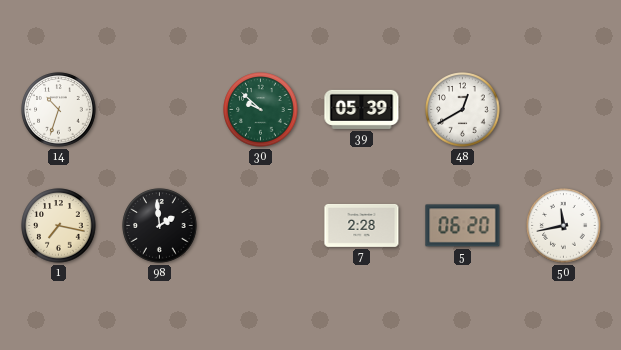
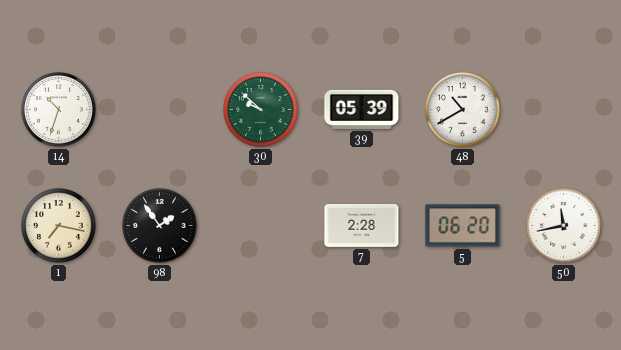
48: 12:40 -> 10:40 (463, 110)
98: 1:59 -> 1:54 (160, 226)
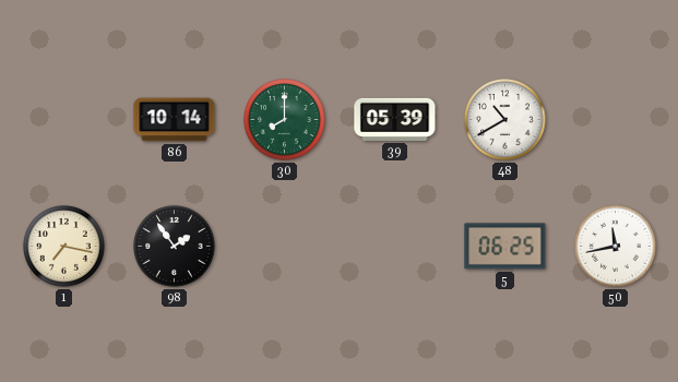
14: 10:33 -> none (59, 110)
86: none -> 10:14 (175, 120)
30: 9:52 -> 8:00 (285, 120)
7: 2:28 -> none (362, 225)
5: 06:20 -> 06:25 (505, 247)
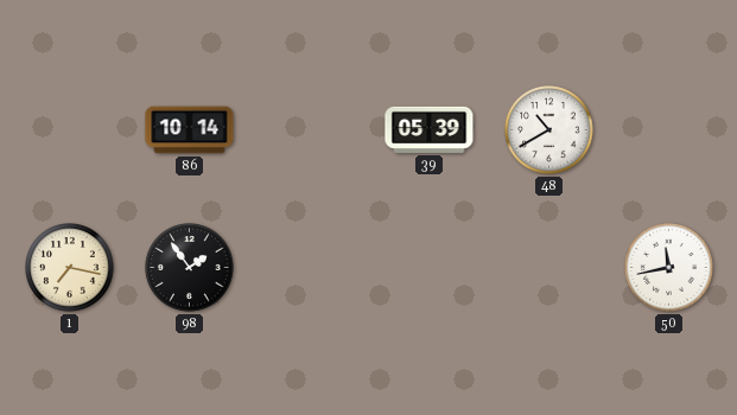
30: 8:00 -> none (285, 120)
5: 06:25 -> none (505, 247)
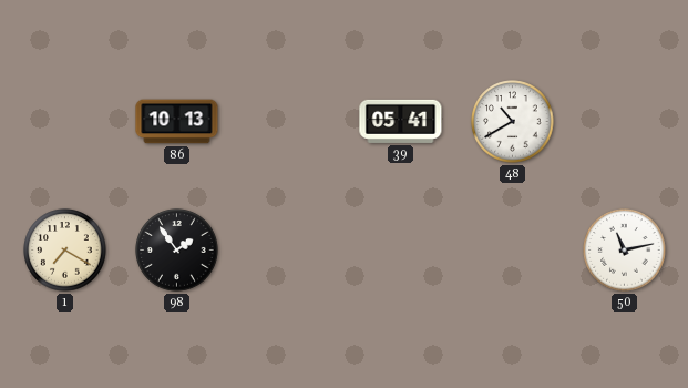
86: 10:14 -> 10:13 (177, 122)
39: 05:39 -> 05:41 (401, 121)
1: 7:17 -> 7:20 (65, 251)
50: 11:43 -> 11:13 (625, 251)
